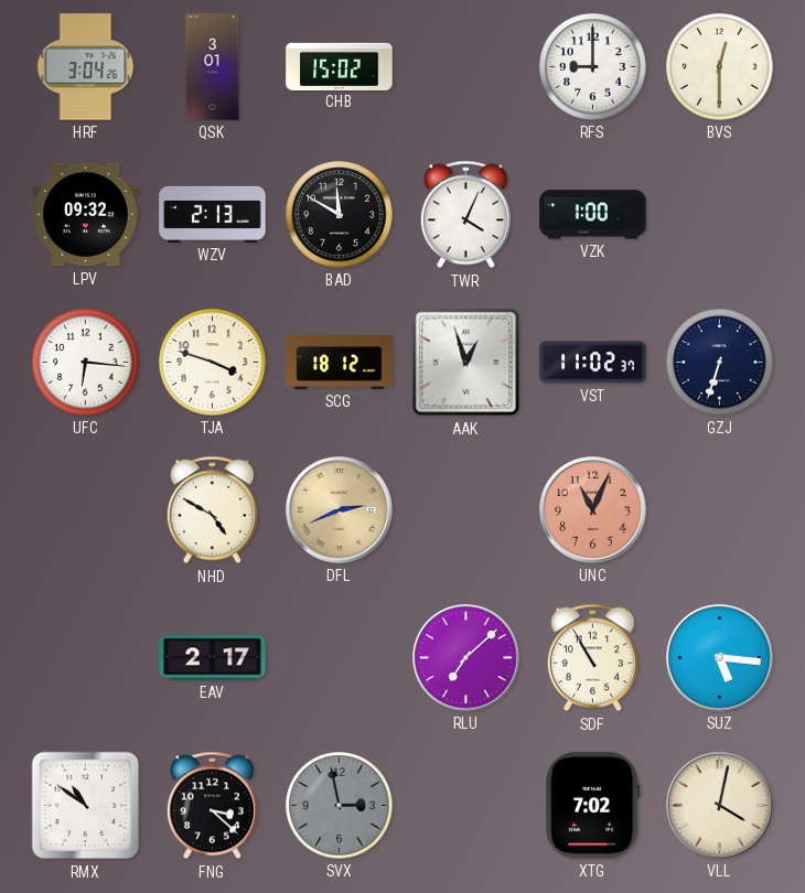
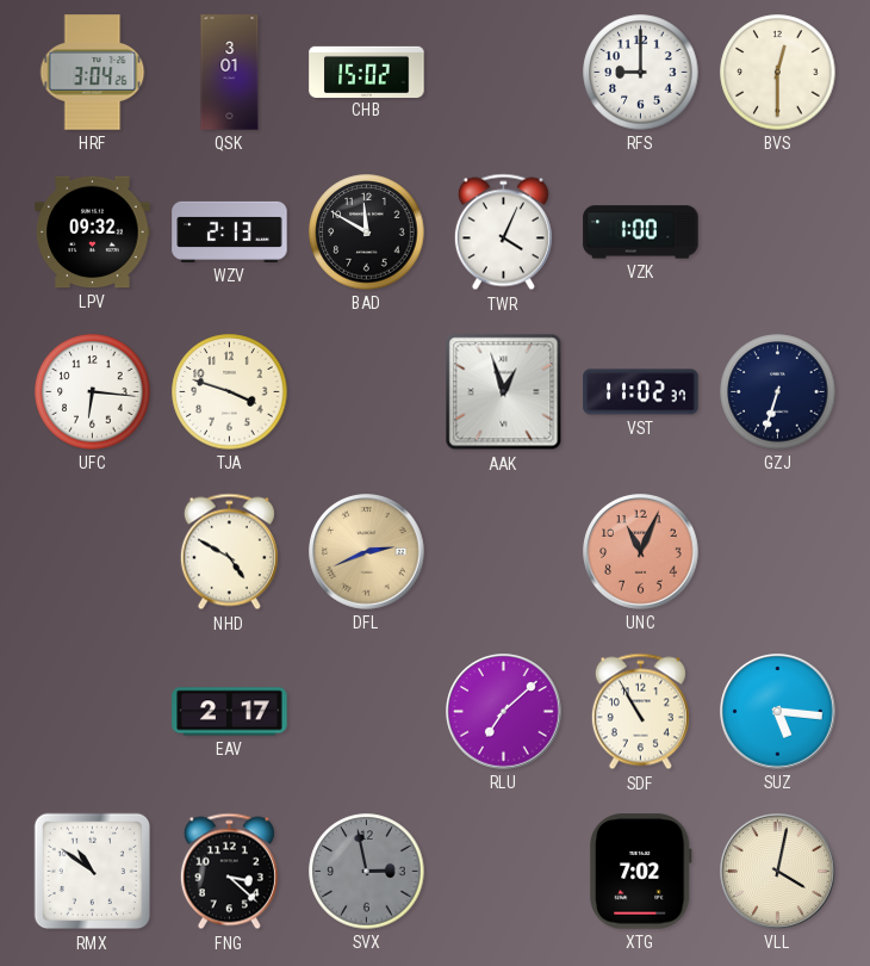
SCG: 18:12 -> none (340, 363)
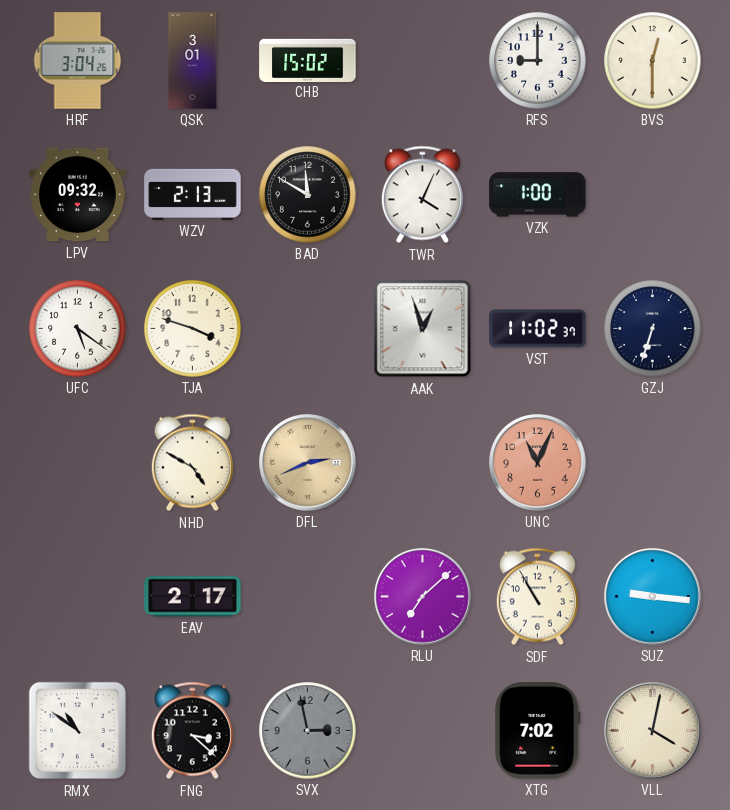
UFC: 6:16 -> 5:21 (78, 329)
SUZ: 5:16 -> 9:16 (653, 597)
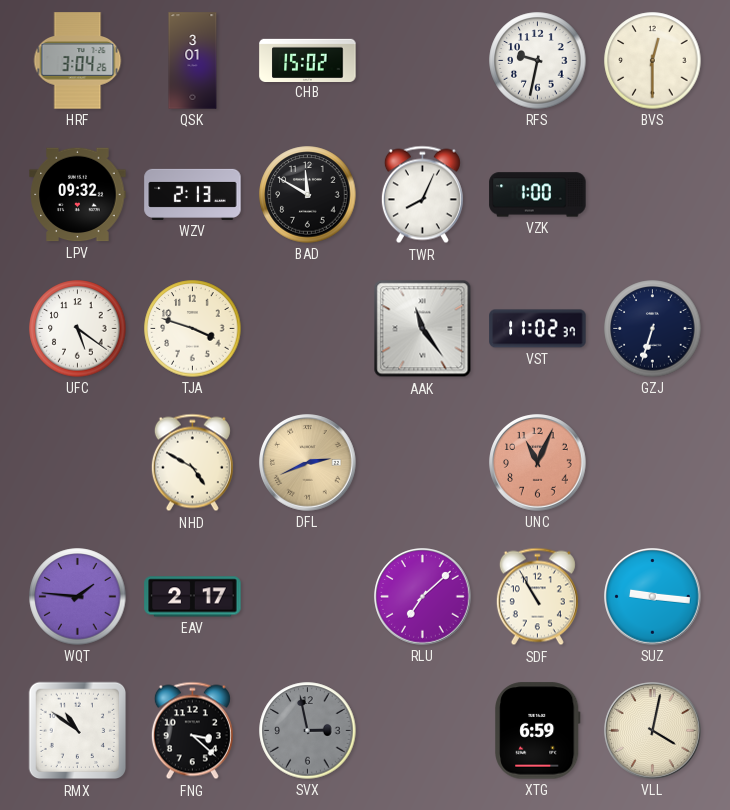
RFS: 9:00 -> 9:32 (538, 61)
TWR: 4:04 -> 8:04 (422, 195)
AAK: 12:57 -> 11:24 (423, 329)
WQT: none -> 1:46 (78, 597)
XTG: 7:02 -> 6:59 (538, 731)
